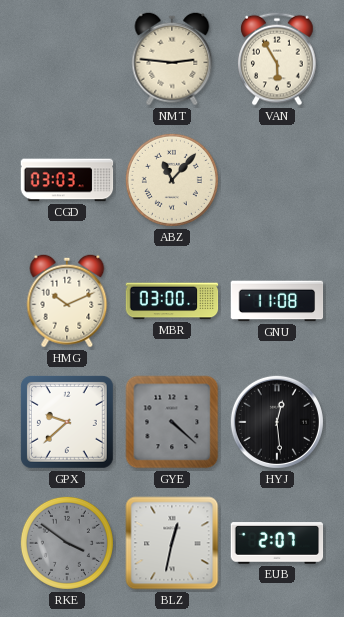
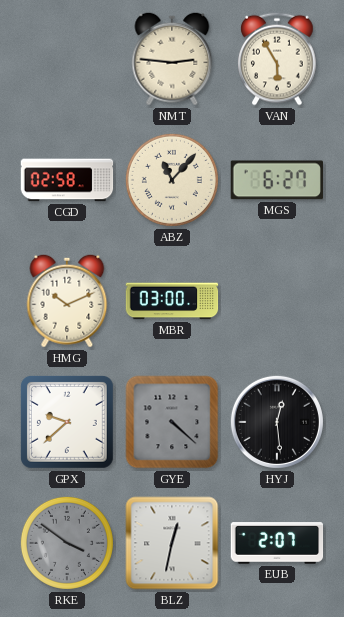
CGD: 03:03 -> 02:58 (67, 180)
MGS: none -> 6:27 (277, 180)
GNU: 11:08 -> none (277, 301)
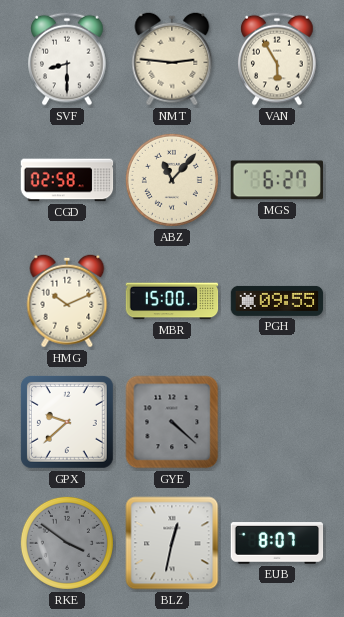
SVF: none -> 8:30 (67, 59)
MBR: 03:00 -> 15:00 (172, 301)
PGH: none -> 09:55 (277, 301)
HYJ: 12:29 -> none (277, 422)
EUB: 2:07 -> 8:07 (277, 543)
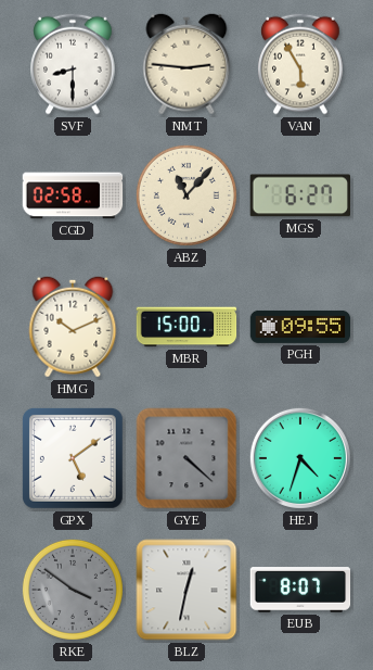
GPX: 9:38 -> 5:09 (73, 458)
HEJ: none -> 4:33 (300, 458)
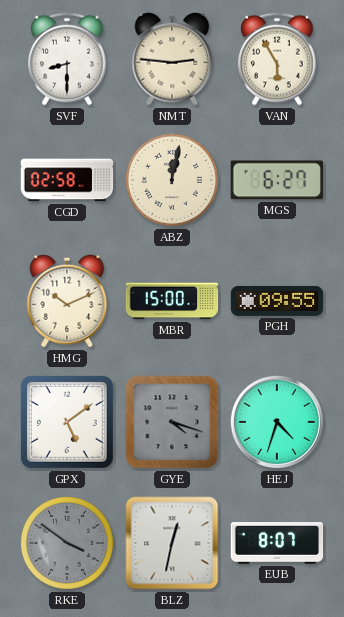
ABZ: 11:07 -> 12:02 (172, 180)
GYE: 4:22 -> 4:18 (172, 422)
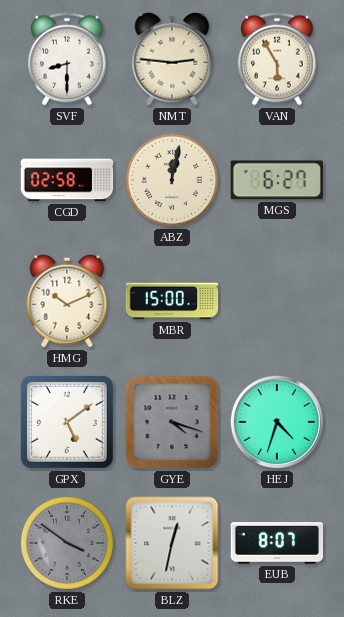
PGH: 09:55 -> none (277, 301)
